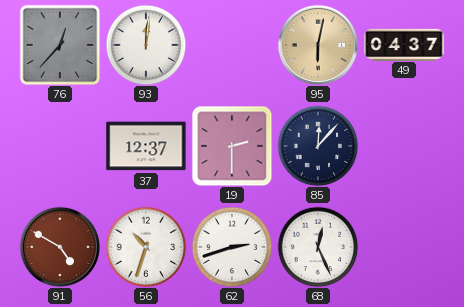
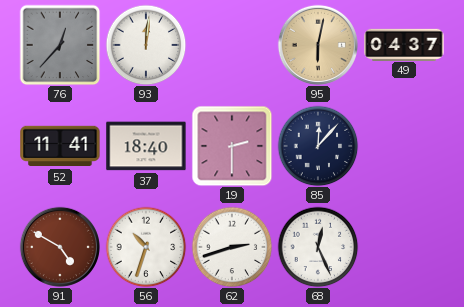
52: none -> 11:41 (60, 146)
37: 12:37 -> 18:40 (146, 146)
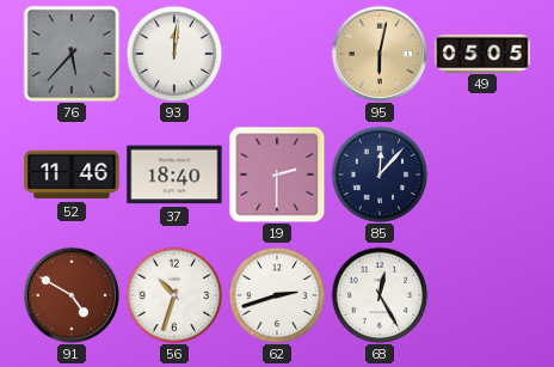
76: 12:37 -> 5:37 (72, 54)
49: 04:37 -> 05:05 (482, 53)
52: 11:41 -> 11:46 (72, 175)
68: 12:26 -> 12:25 (380, 295)
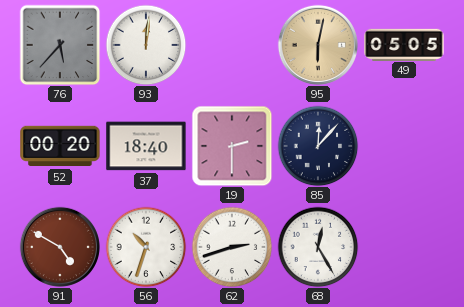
52: 11:46 -> 00:20 (60, 146)
